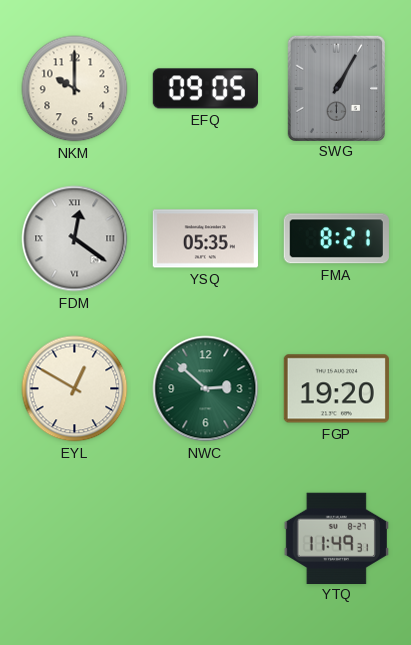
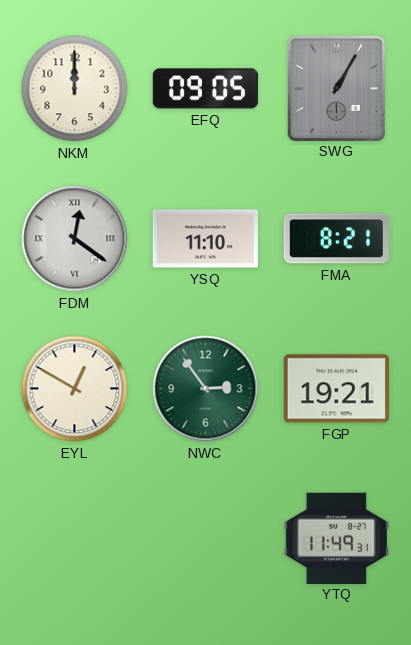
NKM: 10:00 -> 12:00 (75, 89)
YSQ: 05:35 -> 11:10 (205, 239)
NWC: 2:52 -> 2:54 (206, 389)
FGP: 19:20 -> 19:21 (336, 389)
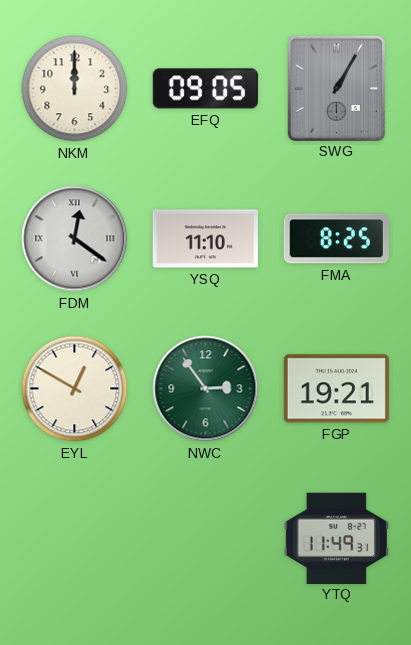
FMA: 8:21 -> 8:25 (336, 239)
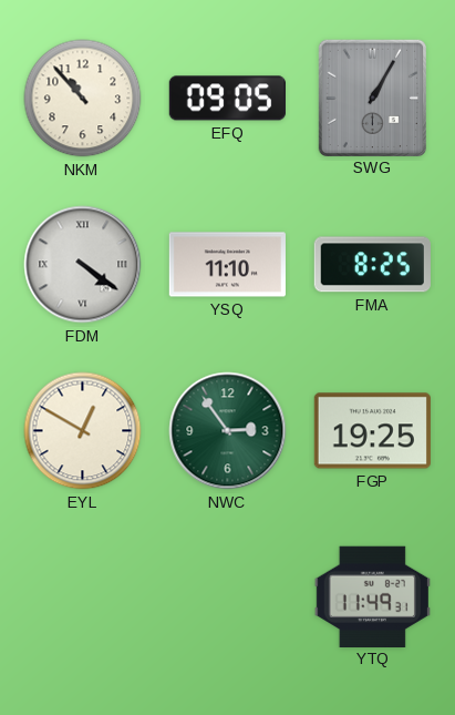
NKM: 12:00 -> 10:53 (83, 99)
FDM: 12:21 -> 4:21 (83, 265)
FGP: 19:21 -> 19:25 (372, 431)
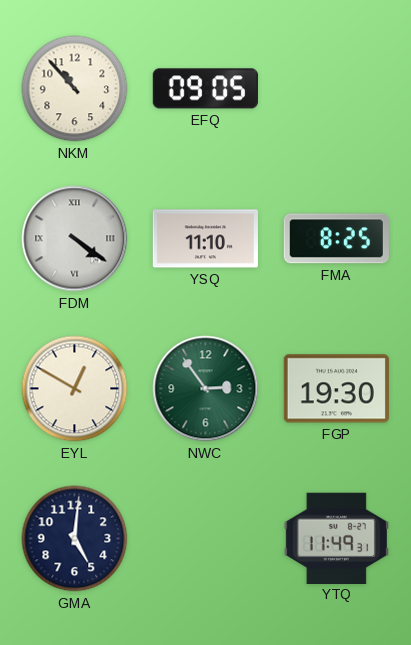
SWG: 1:05 -> none (372, 98)
FGP: 19:25 -> 19:30 (336, 389)
GMA: none -> 5:01 (75, 539)
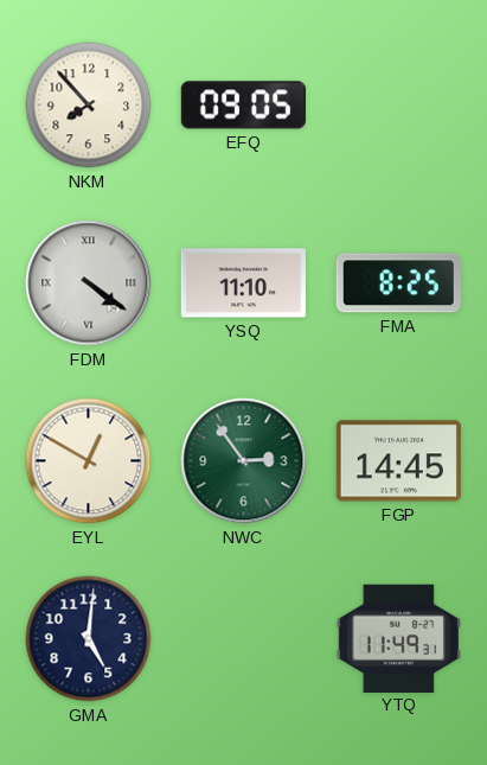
NKM: 10:53 -> 7:53 (89, 106)
FGP: 19:30 -> 14:45 (398, 461)
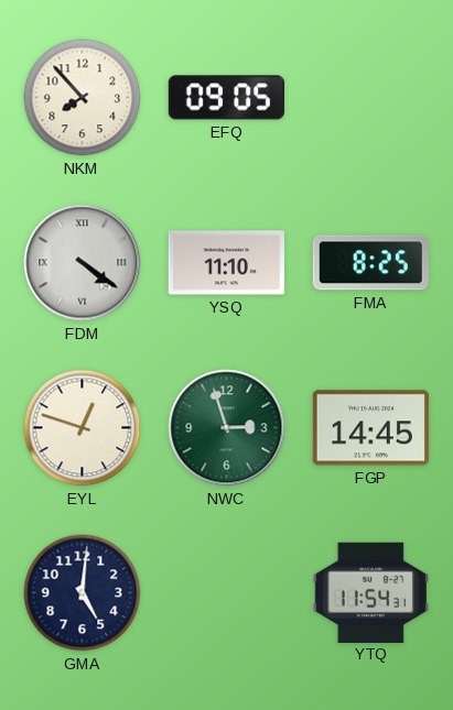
EYL: 12:50 -> 12:48 (83, 428)
NWC: 2:54 -> 2:57 (227, 428)
YTQ: 11:49 -> 11:54 (370, 592)
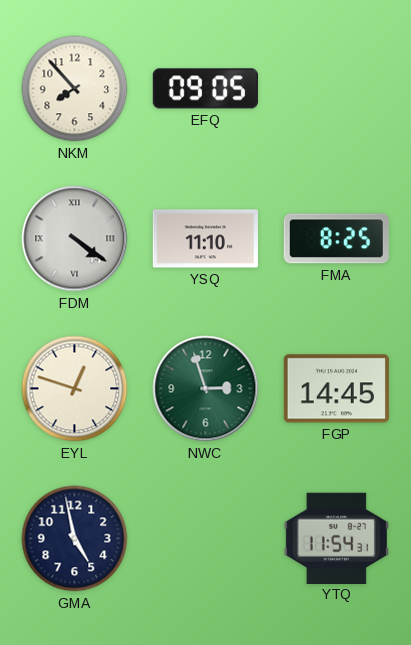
GMA: 5:01 -> 4:58 (75, 539)
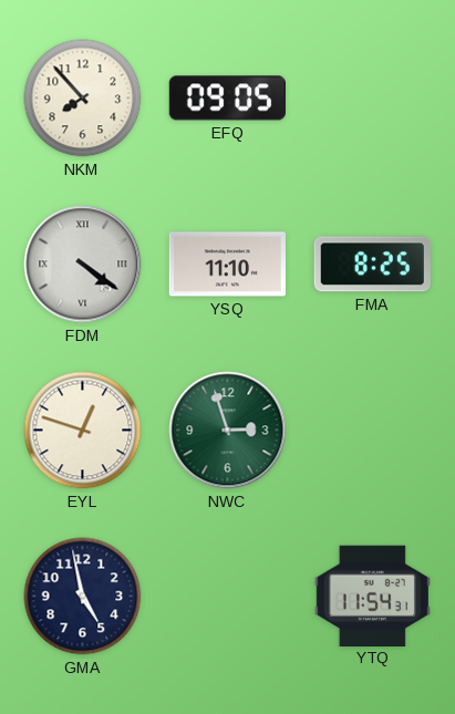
FGP: 14:45 -> none (336, 389)
